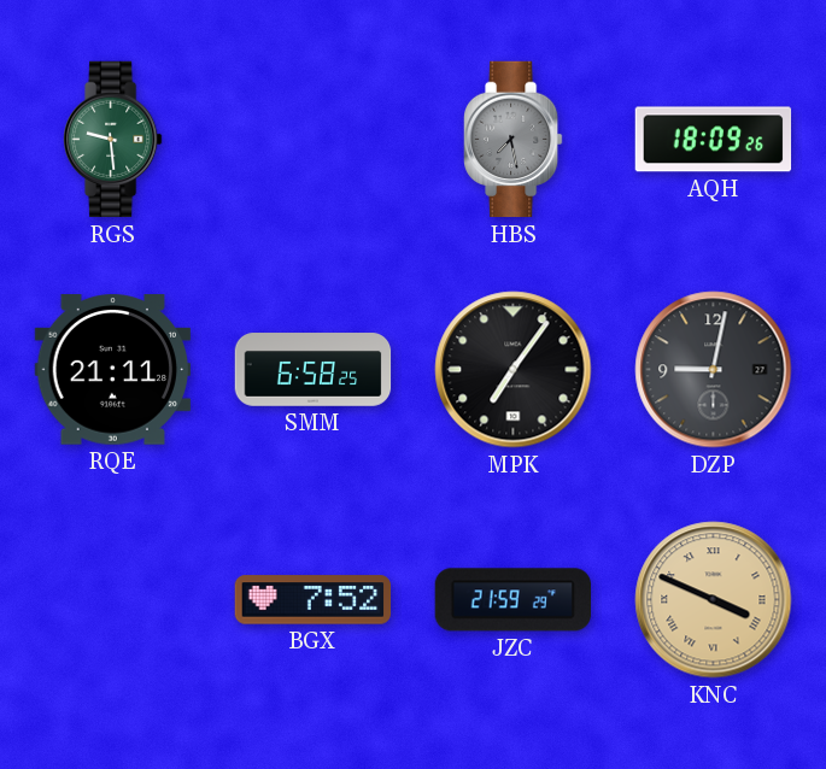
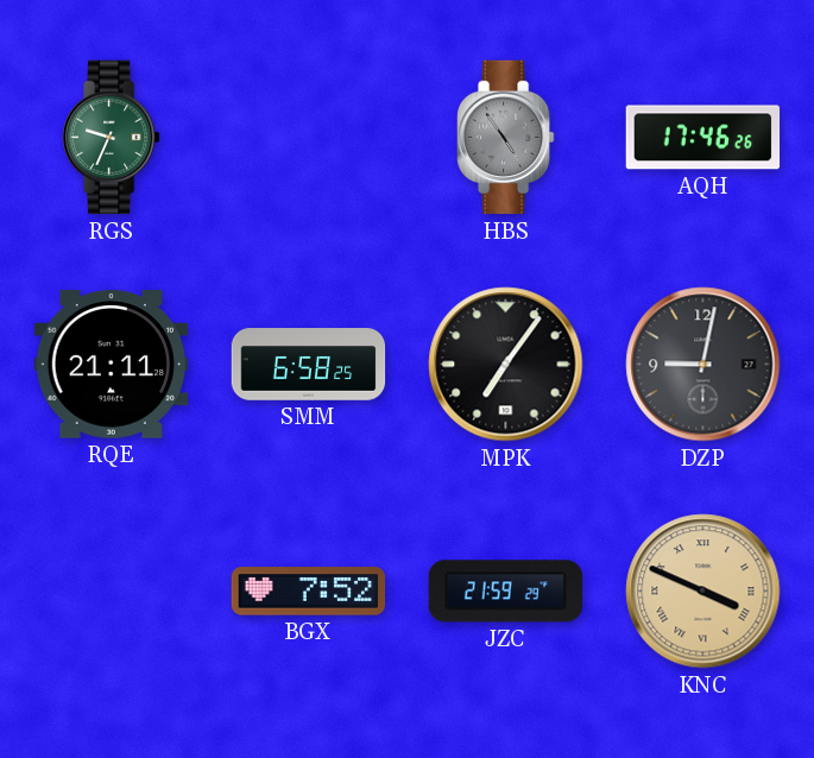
RGS: 9:29 -> 9:34 (112, 138)
HBS: 7:28 -> 4:54 (506, 138)
AQH: 18:09 -> 17:46 (703, 138)
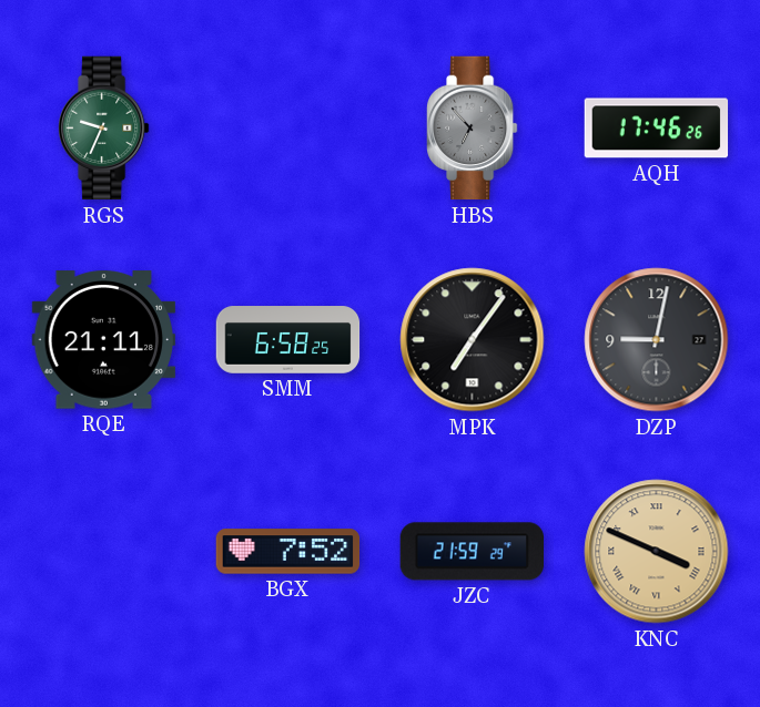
HBS: 4:54 -> 6:53 (473, 129)
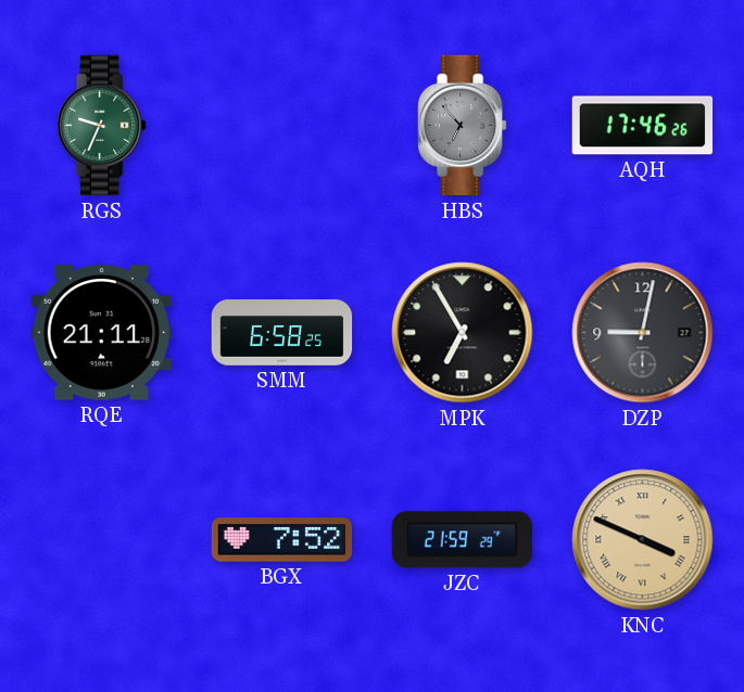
MPK: 7:06 -> 6:55 (463, 333)
